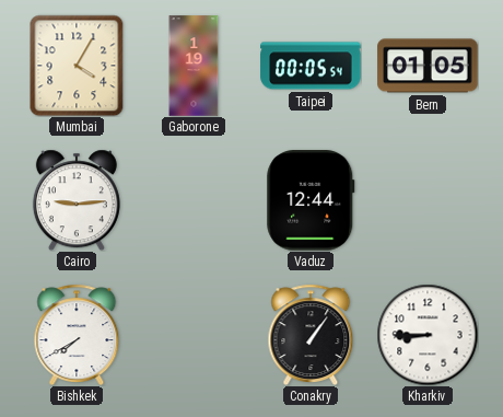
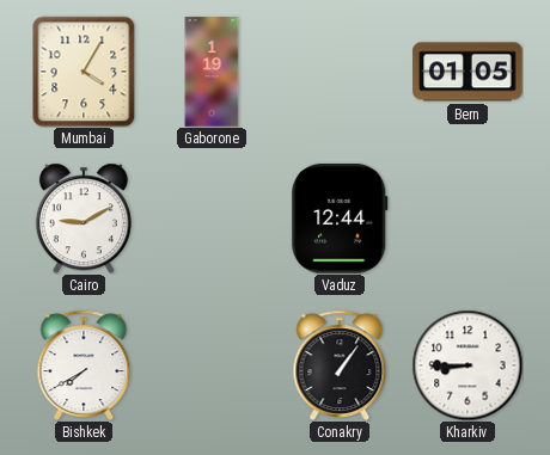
Taipei: 00:05 -> none (311, 66)
Cairo: 9:14 -> 9:10 (84, 219)
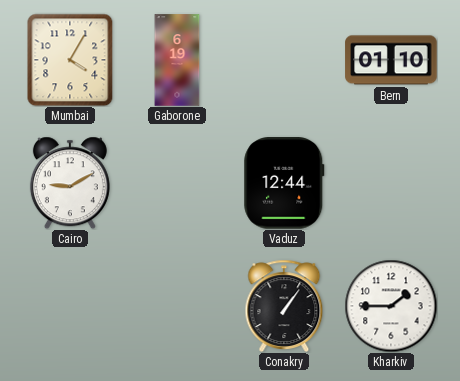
Gaborone: 1:19 -> 6:19 (177, 60)
Bern: 01:05 -> 01:10 (391, 60)
Bishkek: 7:40 -> none (84, 364)
Kharkiv: 8:45 -> 1:45 (391, 306)
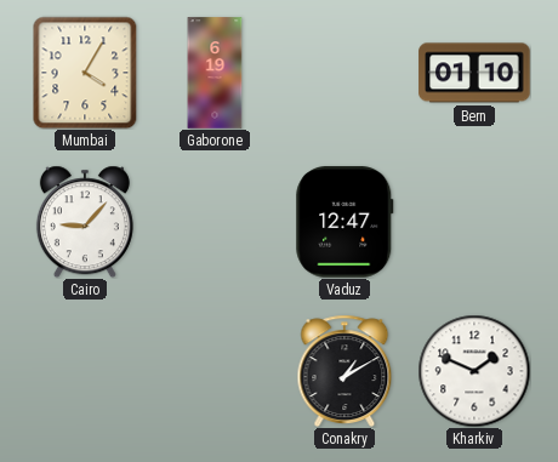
Cairo: 9:10 -> 9:07 (85, 222)
Vaduz: 12:44 -> 12:47 (345, 222)
Conakry: 1:06 -> 1:10 (345, 370)
Kharkiv: 1:45 -> 1:49 (474, 371)
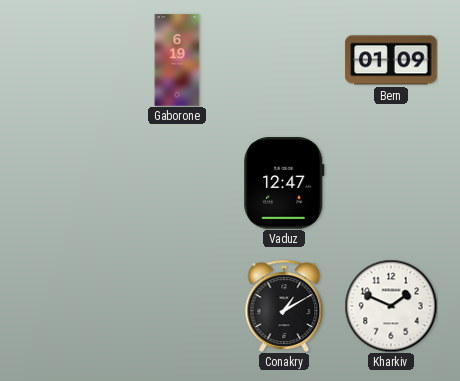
Mumbai: 4:05 -> none (85, 73)
Bern: 01:10 -> 01:09 (391, 60)
Cairo: 9:07 -> none (85, 222)
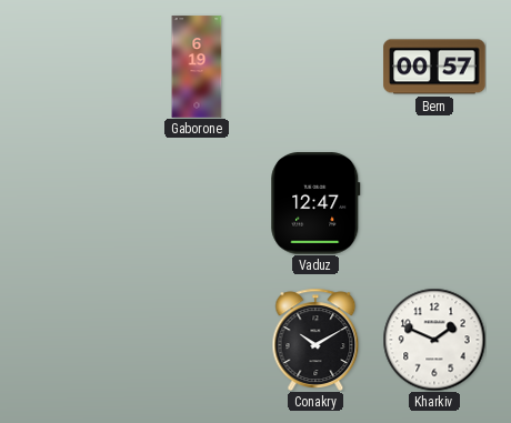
Bern: 01:09 -> 00:57 (434, 67)
Conakry: 1:10 -> 10:10 (315, 339)
